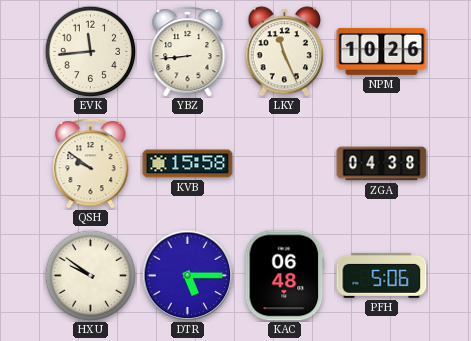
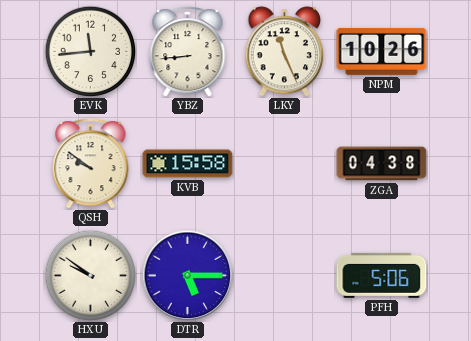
KAC: 06:48 -> none (285, 276)
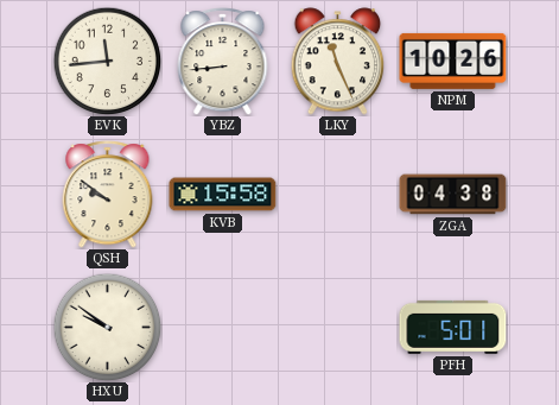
DTR: 5:15 -> none (187, 275)
PFH: 5:06 -> 5:01 (453, 327)
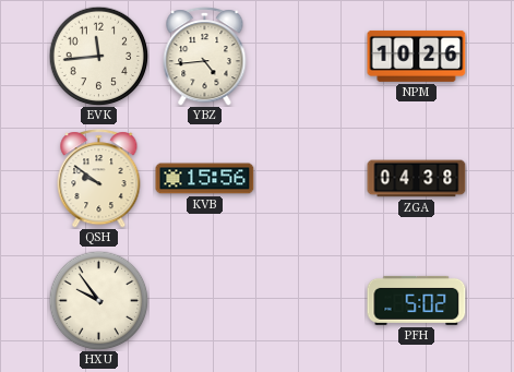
YBZ: 8:44 -> 4:44 (205, 57)
LKY: 11:26 -> none (338, 62)
KVB: 15:58 -> 15:56 (205, 179)
HXU: 9:51 -> 9:54 (98, 300)
PFH: 5:01 -> 5:02 (417, 300)
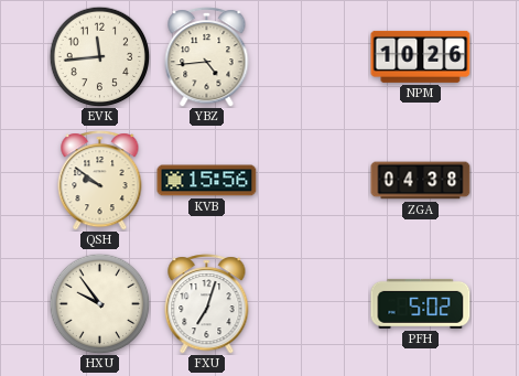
FXU: none -> 7:03 (207, 304)
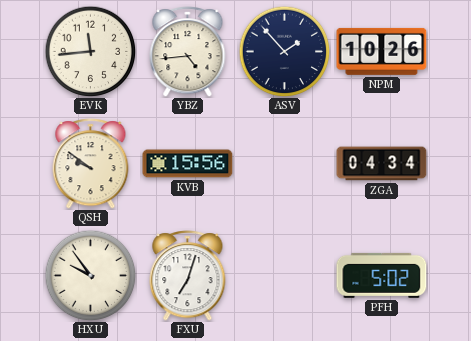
ASV: none -> 1:53 (284, 51)
ZGA: 04:38 -> 04:34 (382, 164)
